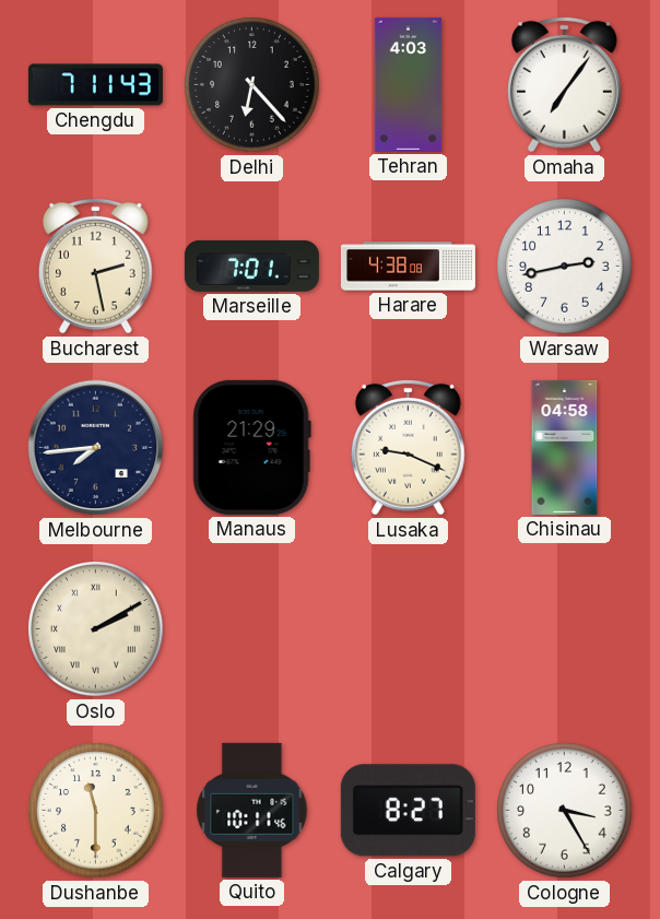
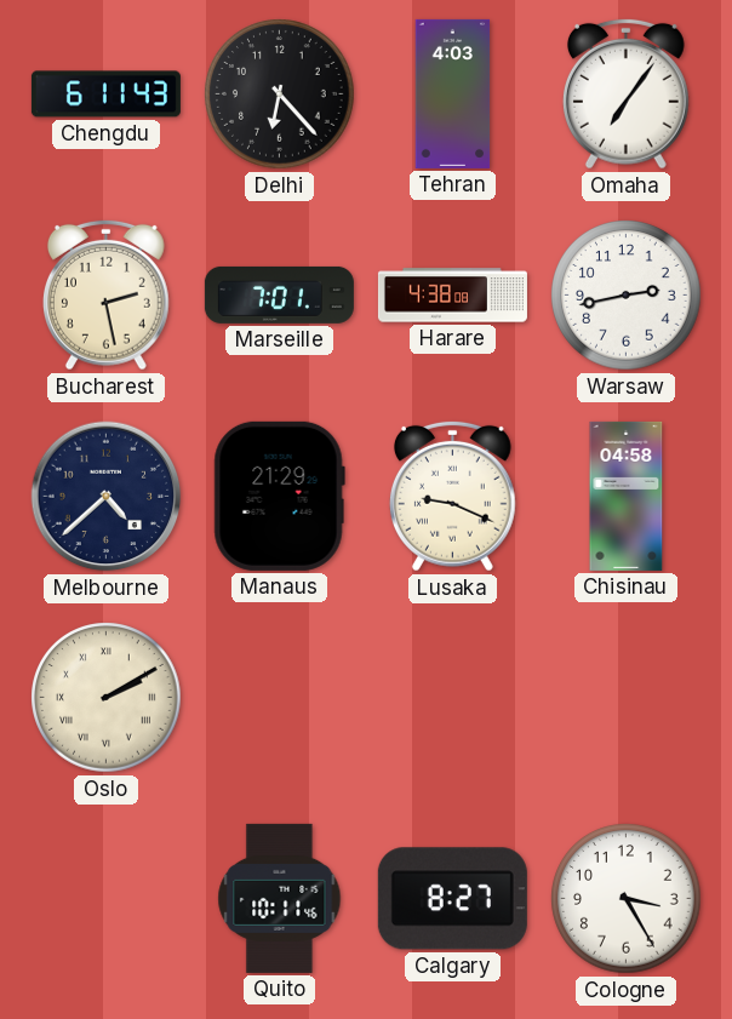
Chengdu: 7:11 -> 6:11 (105, 95)
Melbourne: 7:44 -> 4:38 (107, 497)
Dushanbe: 11:30 -> none (96, 811)
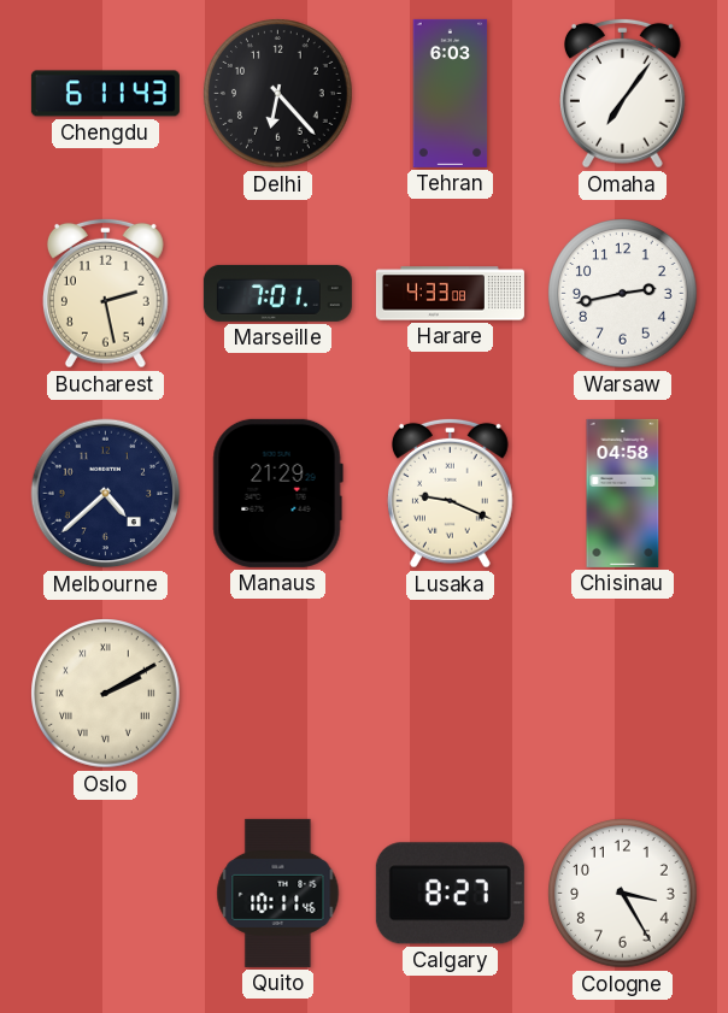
Tehran: 4:03 -> 6:03 (451, 93)
Harare: 4:38 -> 4:33 (450, 294)
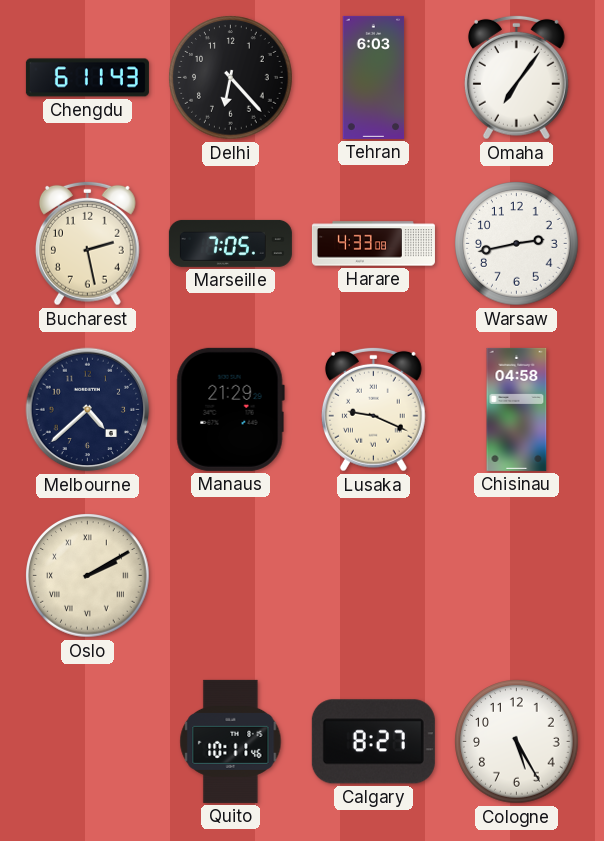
Marseille: 7:01 -> 7:05 (230, 243)
Cologne: 3:25 -> 5:25 (517, 742)
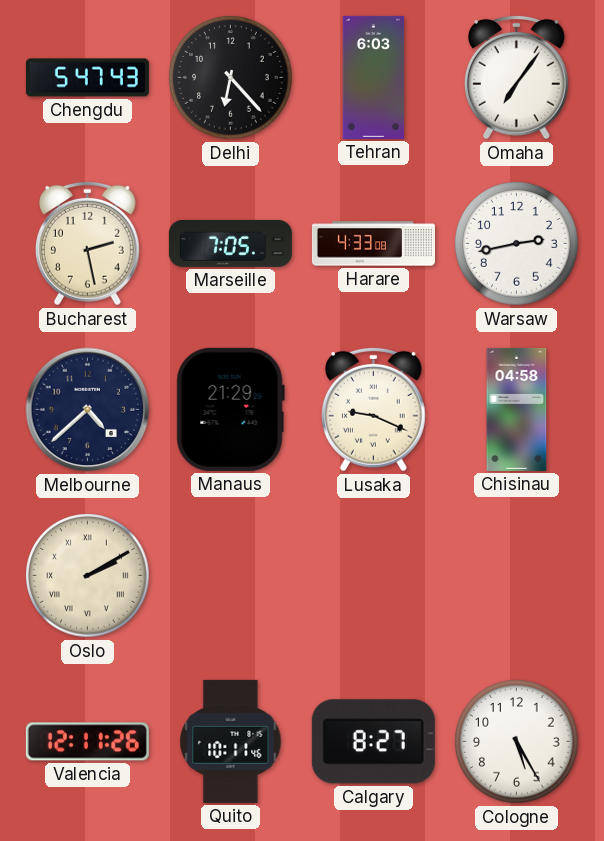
Chengdu: 6:11 -> 5:47 (87, 78)
Valencia: none -> 12:11 (87, 742)
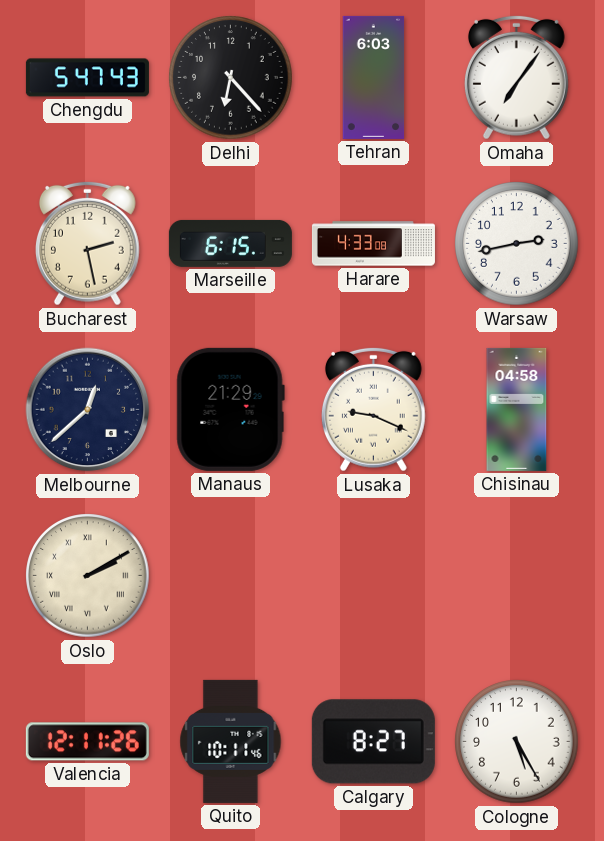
Marseille: 7:05 -> 6:15 (230, 243)
Melbourne: 4:38 -> 12:38 (88, 410)
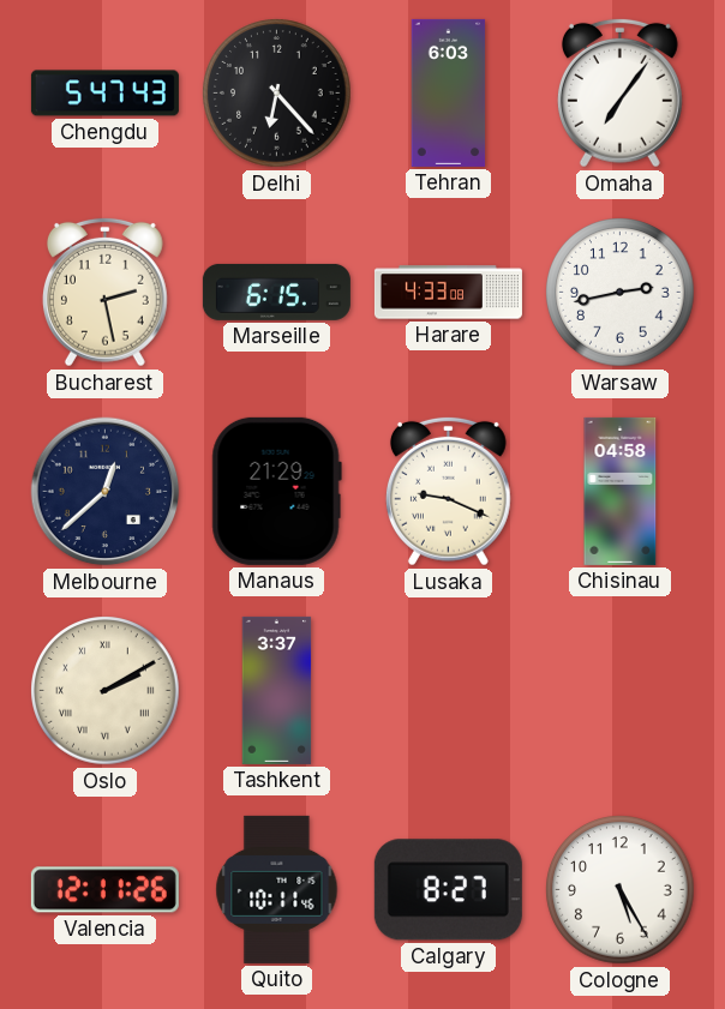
Tashkent: none -> 3:37 (277, 690)
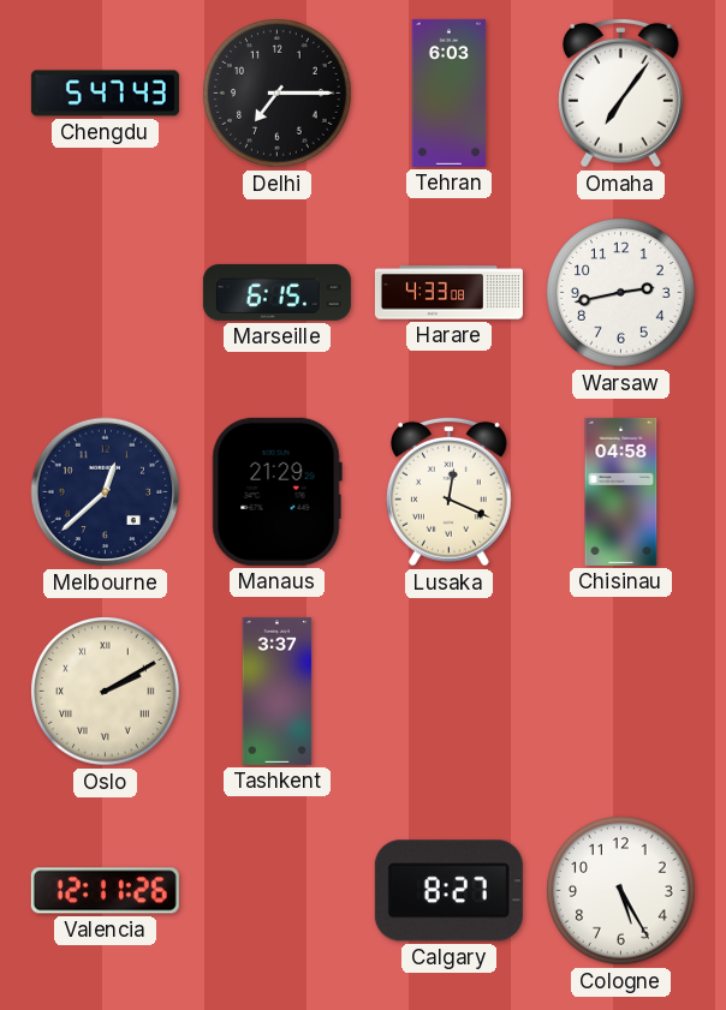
Delhi: 6:23 -> 7:15 (278, 94)
Bucharest: 2:28 -> none (104, 292)
Lusaka: 9:19 -> 12:19 (448, 491)
Quito: 10:11 -> none (277, 889)
